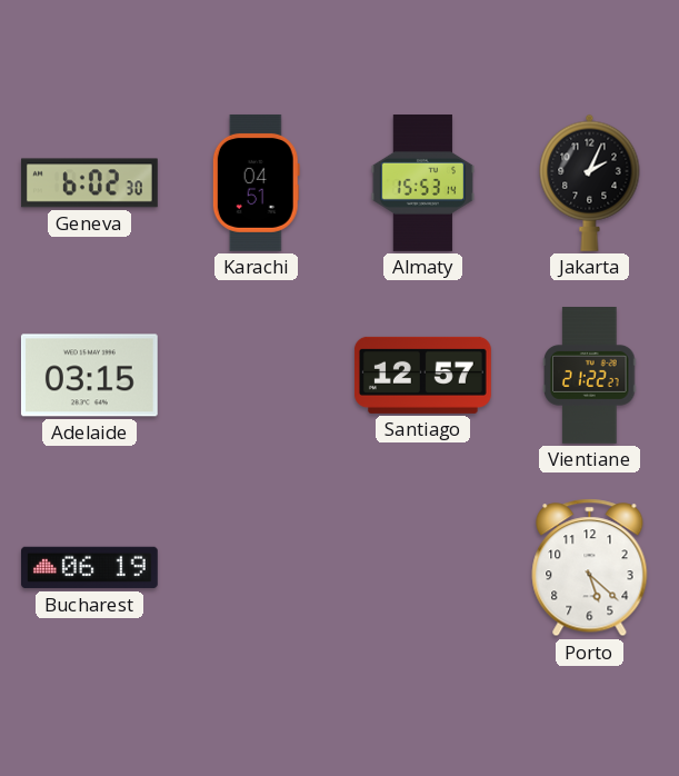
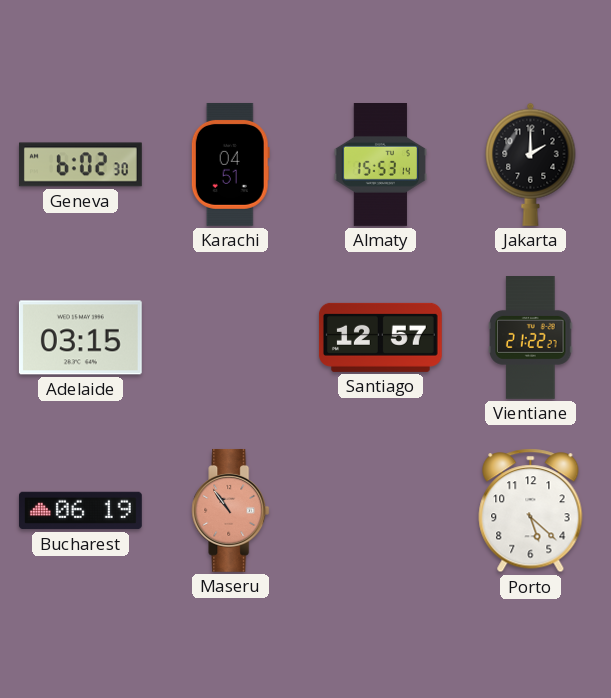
Jakarta: 2:04 -> 2:00 (531, 164)
Maseru: none -> 10:54 (231, 510)
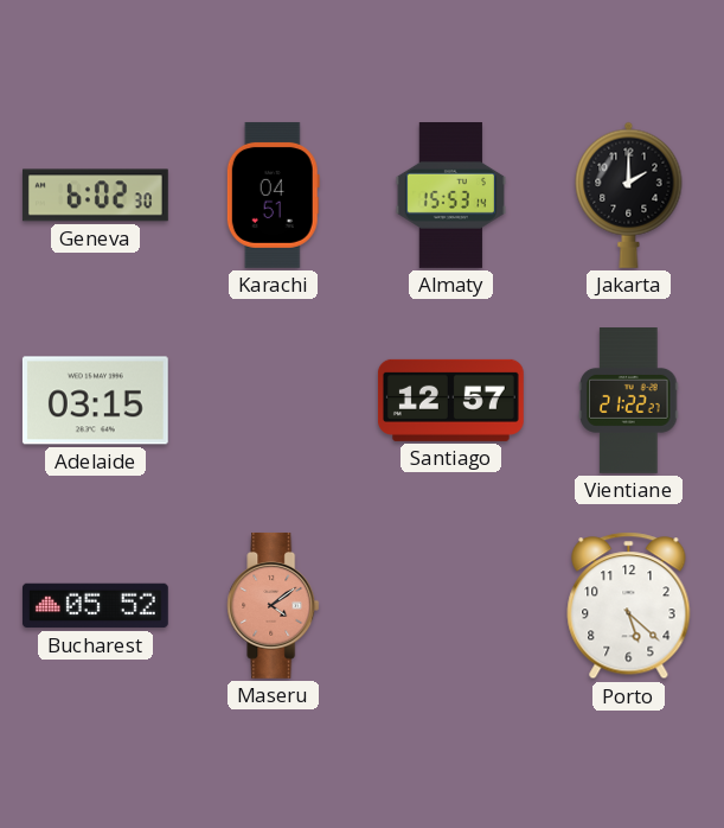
Bucharest: 06:19 -> 05:52 (95, 606)
Maseru: 10:54 -> 4:09 (274, 605)
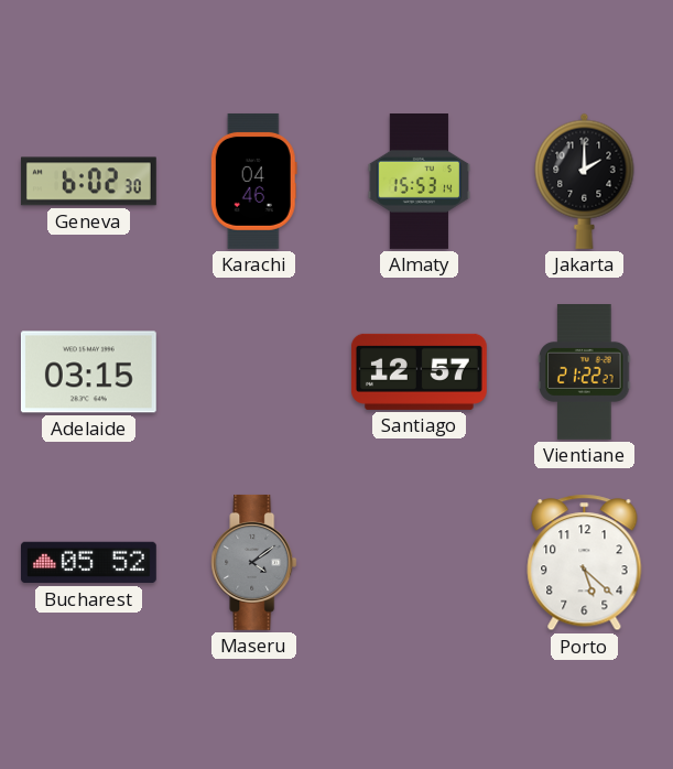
Karachi: 04:51 -> 04:46 (253, 181)
Maseru dial: salmon -> grey (254, 562)
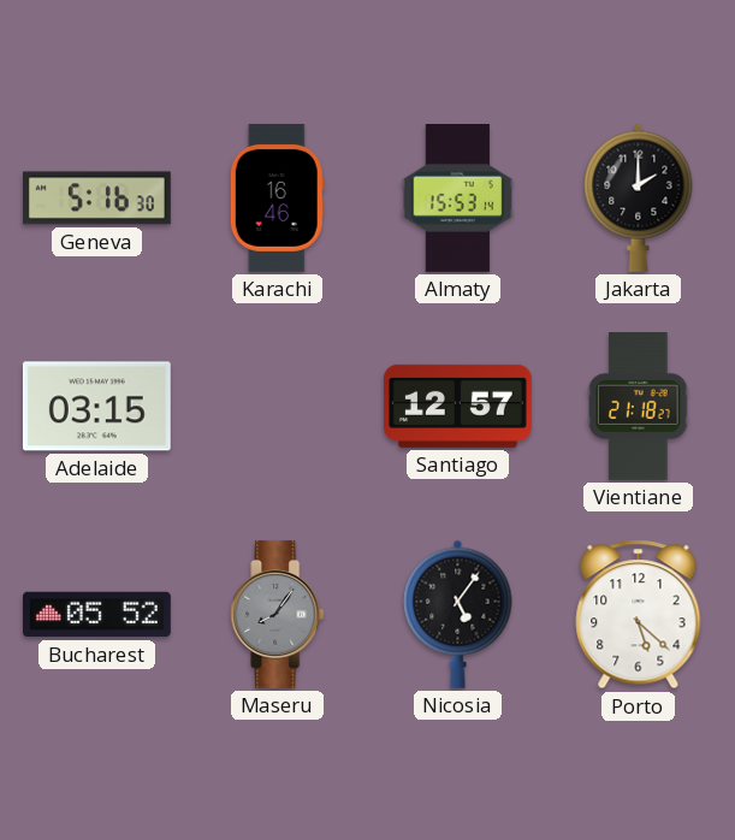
Geneva: 6:02 -> 5:16 (96, 199)
Karachi: 04:46 -> 16:46 (277, 197)
Vientiane: 21:22 -> 21:18 (639, 407)
Maseru: 4:09 -> 8:06 (278, 614)
Nicosia: none -> 5:06 (458, 614)
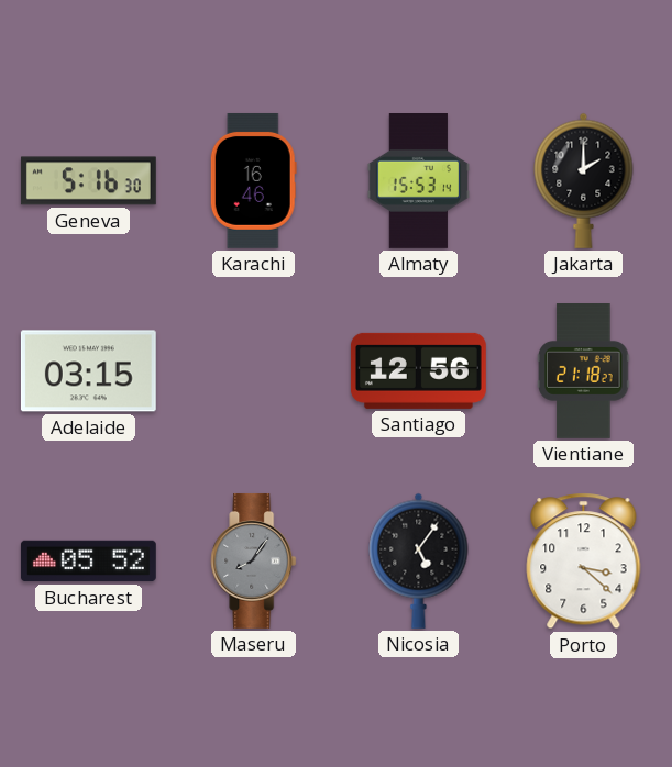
Santiago: 12:57 -> 12:56 (418, 370)
Porto: 5:22 -> 3:22 (584, 562)
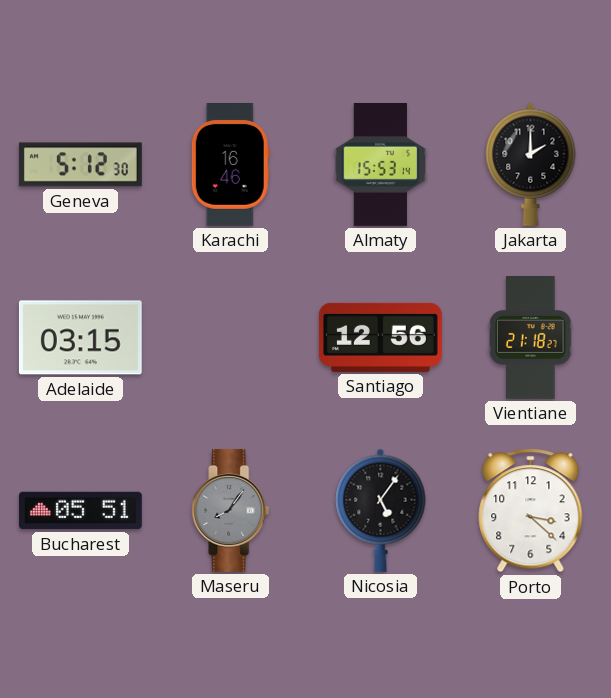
Geneva: 5:16 -> 5:12 (80, 165)
Bucharest: 05:52 -> 05:51 (80, 511)
